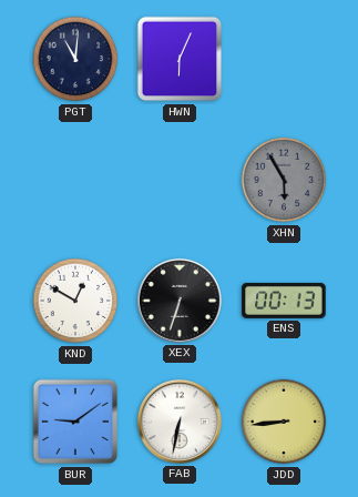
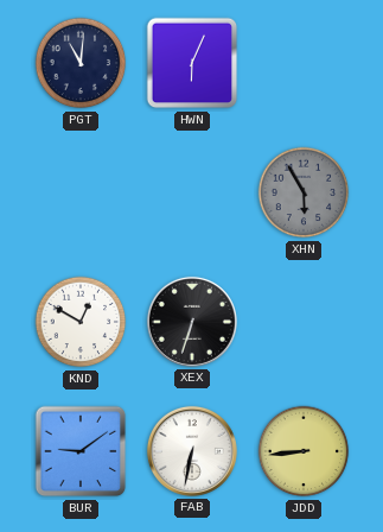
ENS: 00:13 -> none (284, 301)
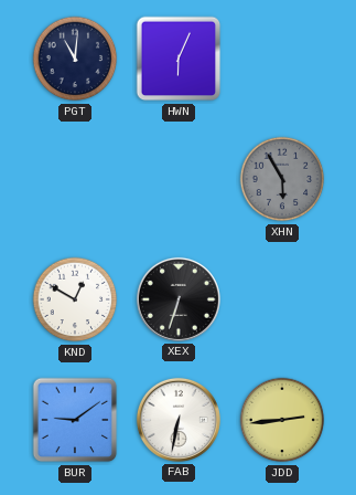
JDD: 8:44 -> 2:44 (282, 420)
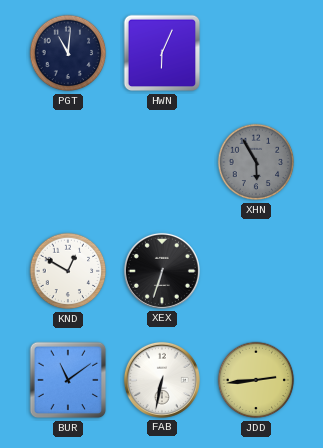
BUR: 9:09 -> 11:09 (68, 380)
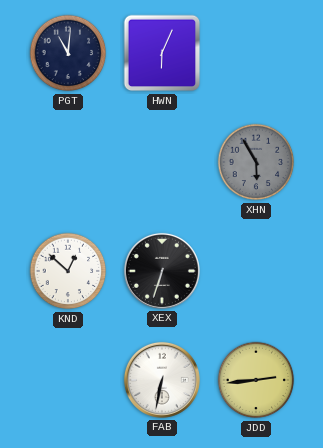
KND: 12:50 -> 12:52 (68, 271)
BUR: 11:09 -> none (68, 380)
